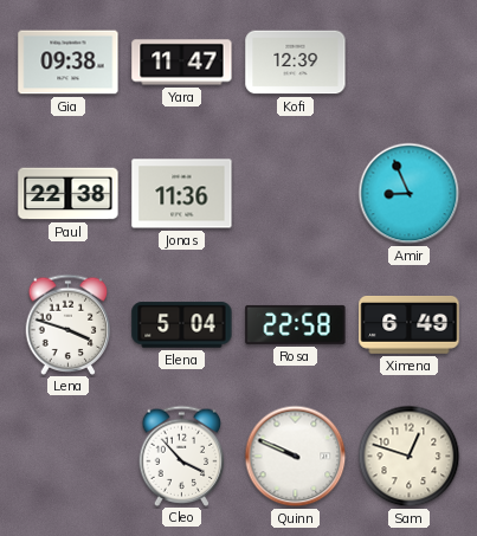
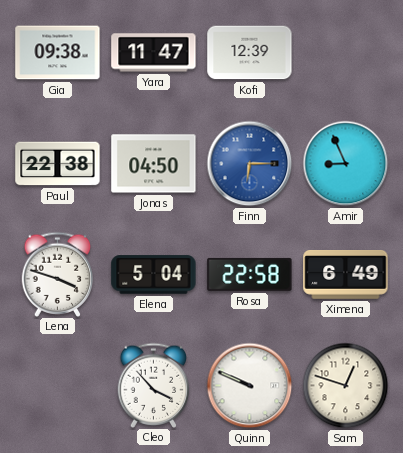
Jonas: 11:36 -> 04:50 (154, 164)
Finn: none -> 6:15 (250, 164)
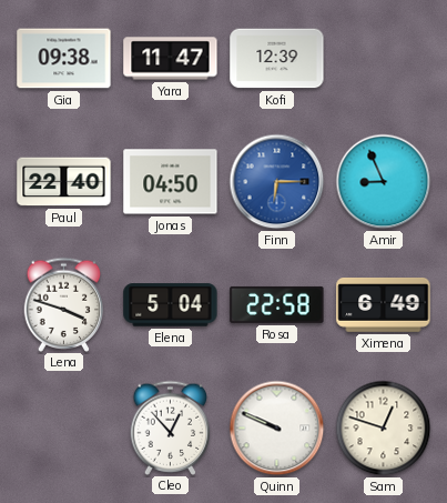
Paul: 22:38 -> 22:40 (64, 182)
Cleo: 3:53 -> 12:53 (171, 427)
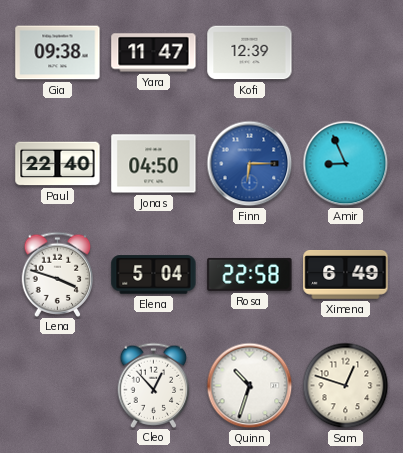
Quinn: 9:49 -> 10:33 (250, 386)
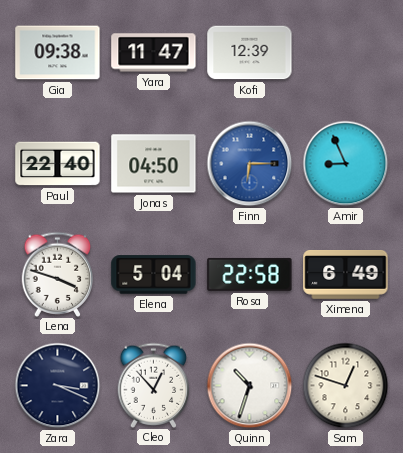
Zara: none -> 3:19 (58, 386)
